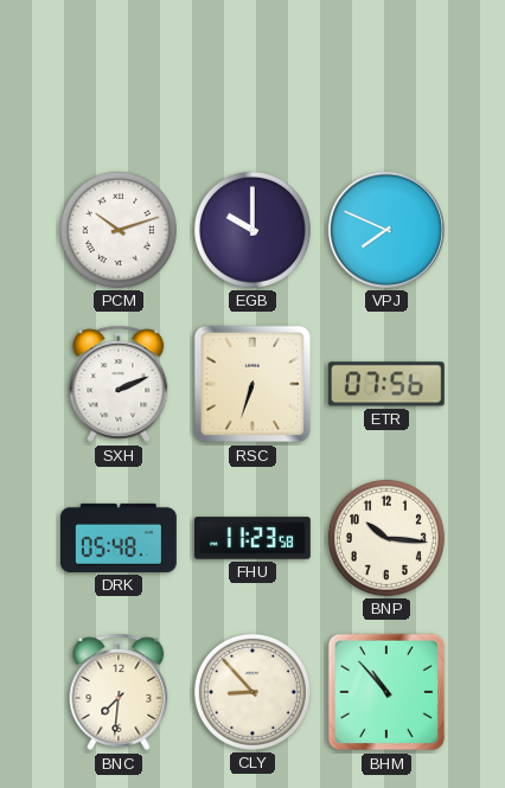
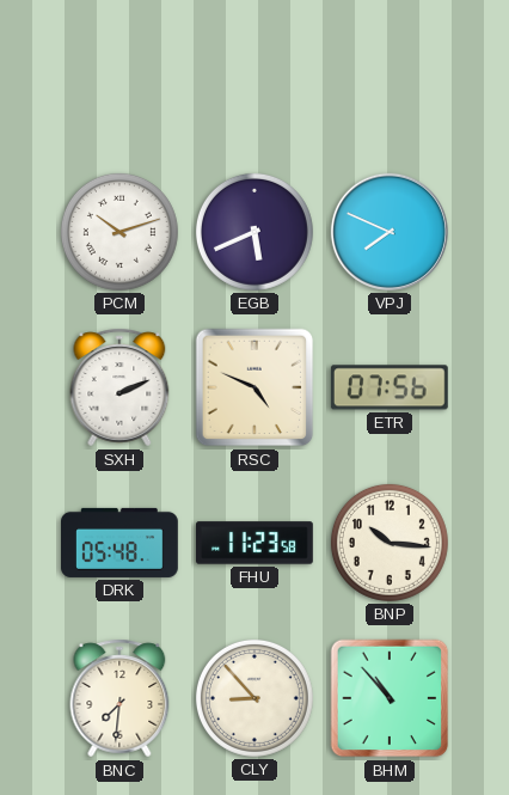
EGB: 10:00 -> 5:41 (254, 232)
RSC: 6:33 -> 4:49 (254, 387)
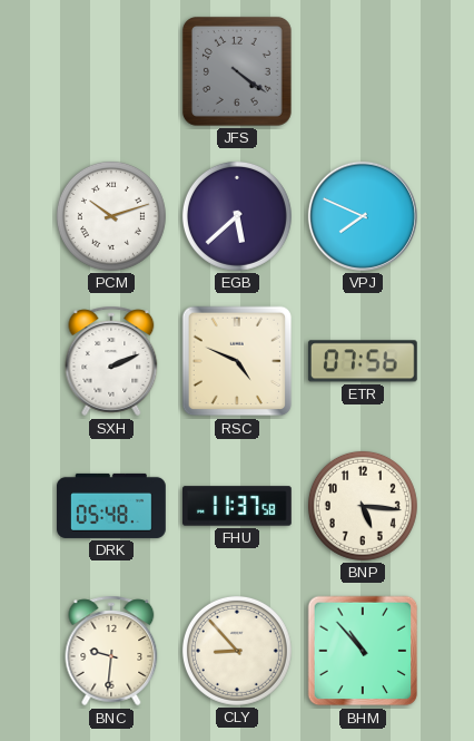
JFS: none -> 4:21 (237, 71)
EGB: 5:41 -> 5:38 (237, 216)
FHU: 11:23 -> 11:37 (238, 506)
BNP: 10:16 -> 5:16 (363, 506)
BNC: 7:31 -> 9:31 (111, 651)
